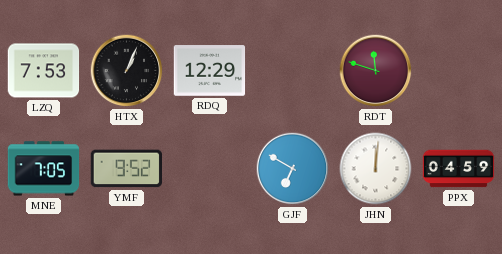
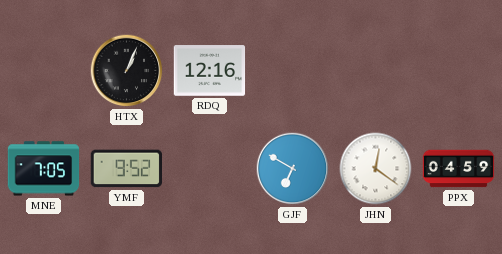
LZQ: 7:53 -> none (44, 71)
RDQ: 12:29 -> 12:16 (210, 71)
RDT: 11:48 -> none (376, 71)
JHN: 12:01 -> 12:21 (376, 169)
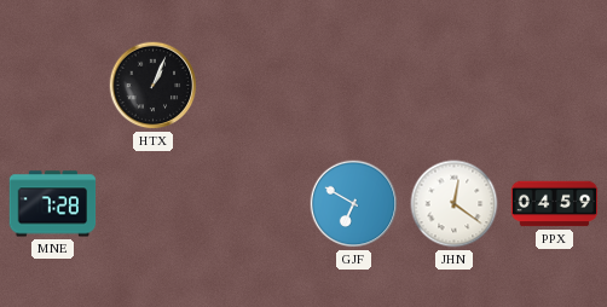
RDQ: 12:16 -> none (210, 71)
MNE: 7:05 -> 7:28 (53, 204)
YMF: 9:52 -> none (126, 169)
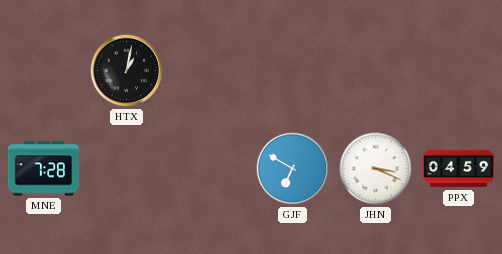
HTX: 1:04 -> 1:02 (127, 71)
JHN: 12:21 -> 3:19 (376, 169)
